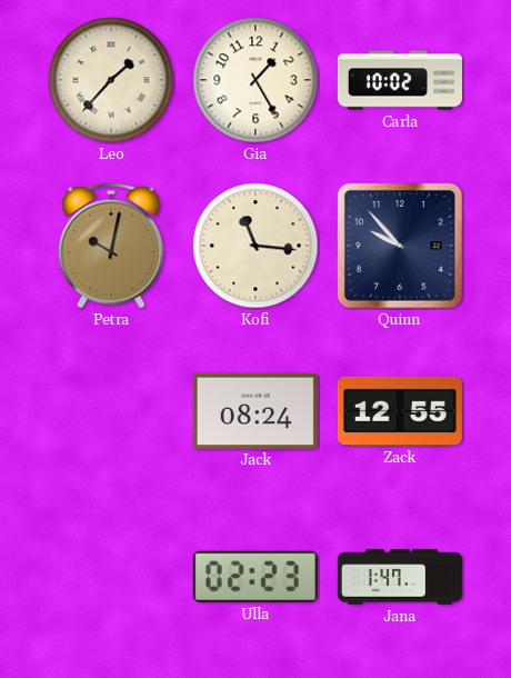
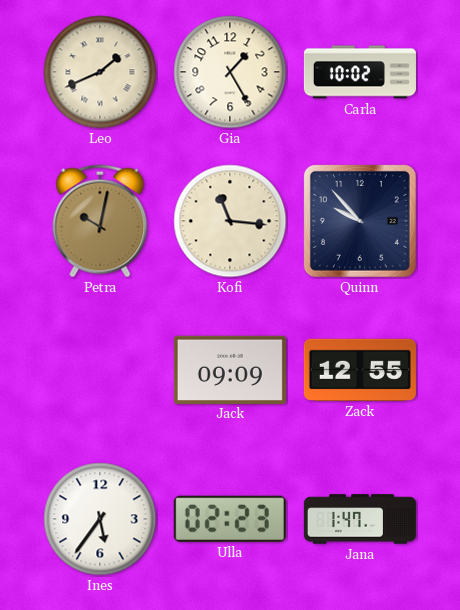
Leo: 1:37 -> 1:41 (100, 72)
Jack: 08:24 -> 09:09 (230, 369)
Ines: none -> 5:36 (100, 519)
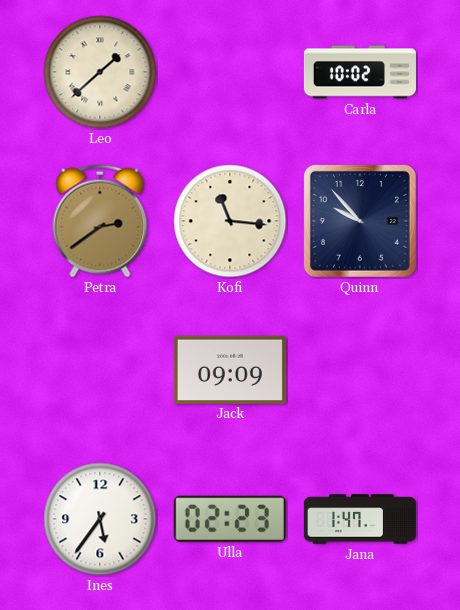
Leo: 1:41 -> 1:38 (100, 72)
Gia: 1:25 -> none (230, 72)
Petra: 10:02 -> 2:39 (100, 221)
Zack: 12:55 -> none (360, 370)
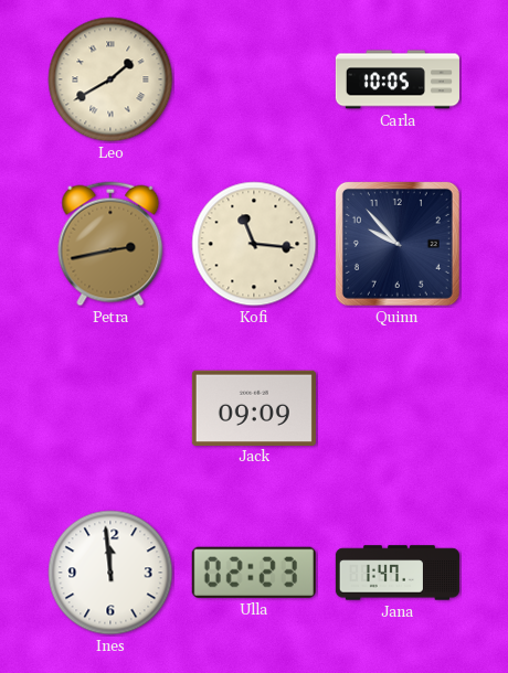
Leo: 1:38 -> 1:40 (110, 79)
Carla: 10:02 -> 10:05 (398, 79)
Petra: 2:39 -> 2:43 (110, 244)
Ines: 5:36 -> 11:59 (110, 573)
